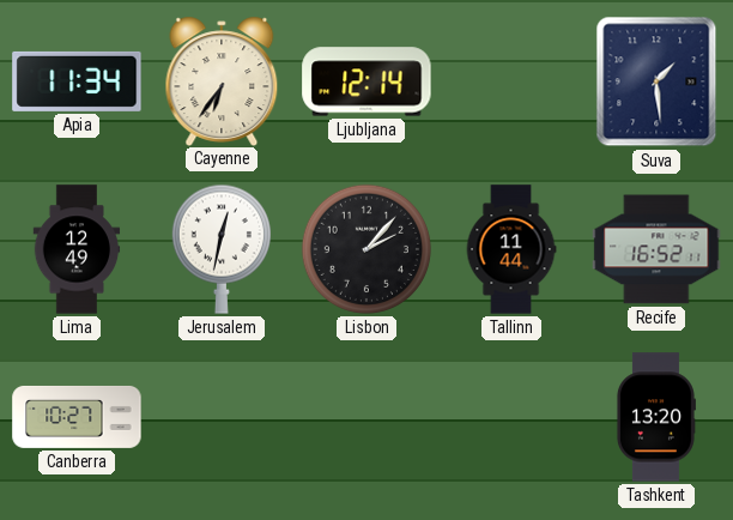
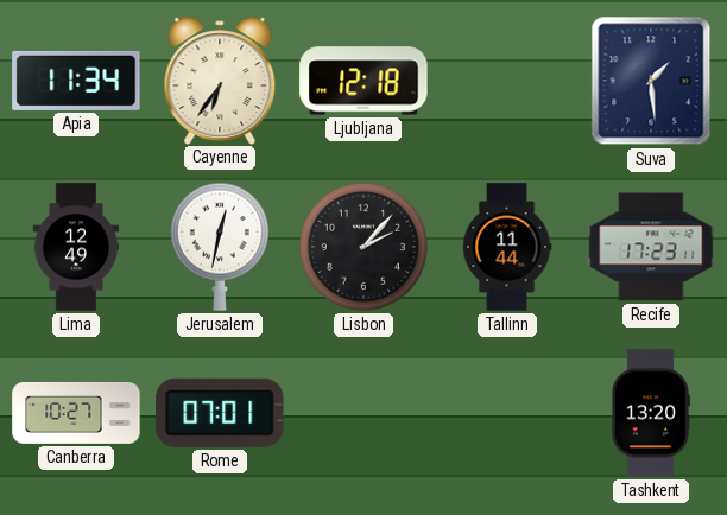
Ljubljana: 12:14 -> 12:18 (363, 81)
Recife: 16:52 -> 17:23 (651, 247)
Rome: none -> 07:01 (220, 413)
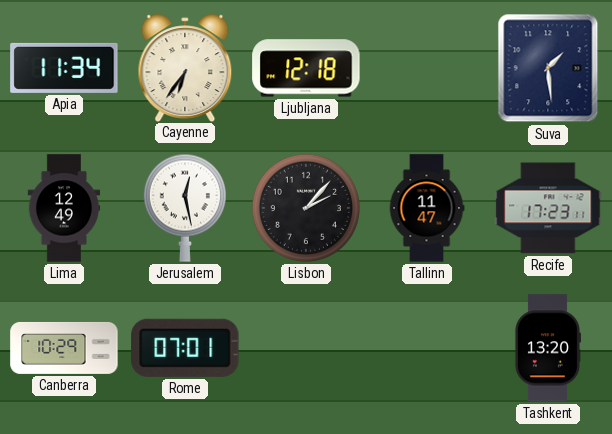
Jerusalem: 12:32 -> 12:28 (185, 208)
Tallinn: 11:44 -> 11:47 (427, 208)
Canberra: 10:27 -> 10:29 (64, 348)
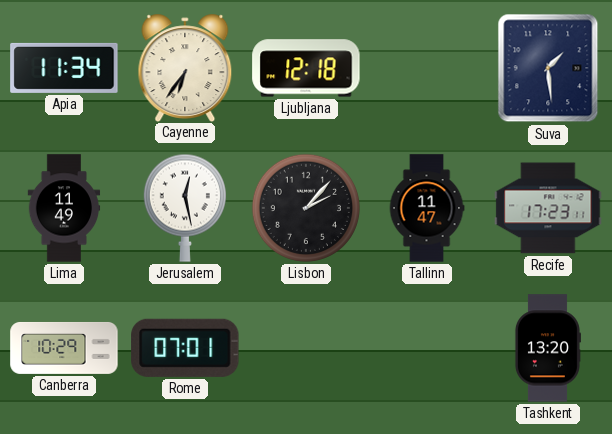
Lima: 12:49 -> 11:49 (64, 208)
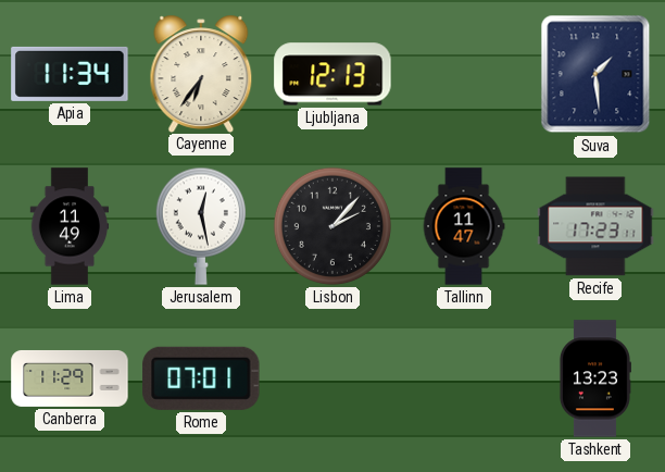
Ljubljana: 12:18 -> 12:13 (332, 74)
Canberra: 10:29 -> 11:29 (70, 378)
Tashkent: 13:20 -> 13:23 (594, 378)
